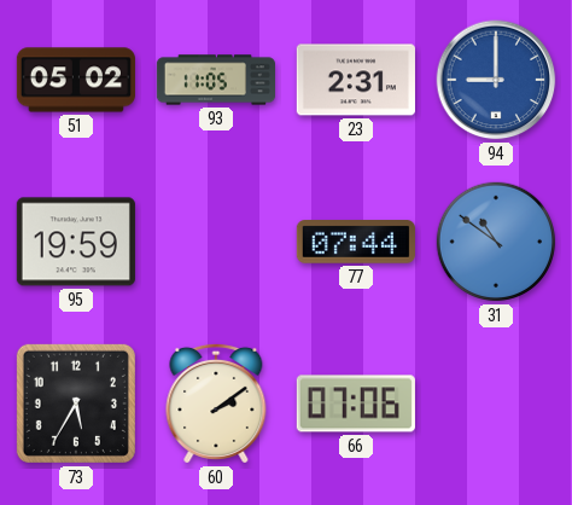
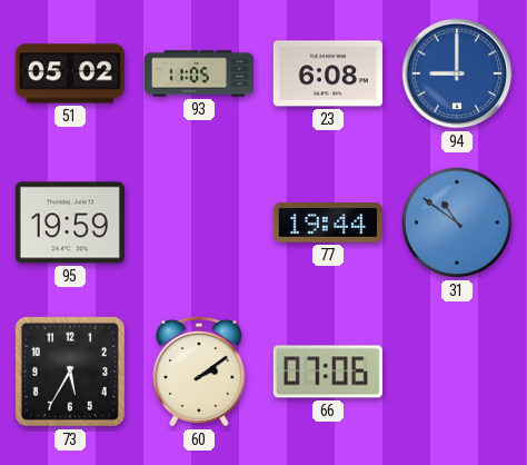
23: 2:31 -> 6:08 (328, 73)
77: 07:44 -> 19:44 (328, 222)
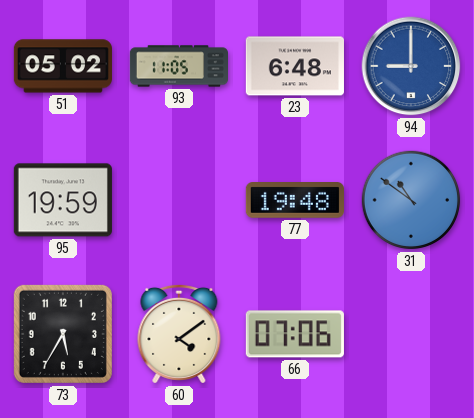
23: 6:08 -> 6:48 (295, 66)
77: 19:44 -> 19:48 (295, 200)
60: 2:09 -> 4:09 (179, 334)
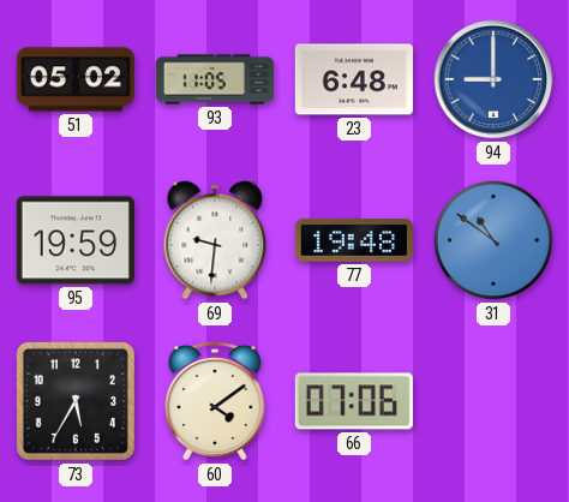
69: none -> 9:31 (215, 240)
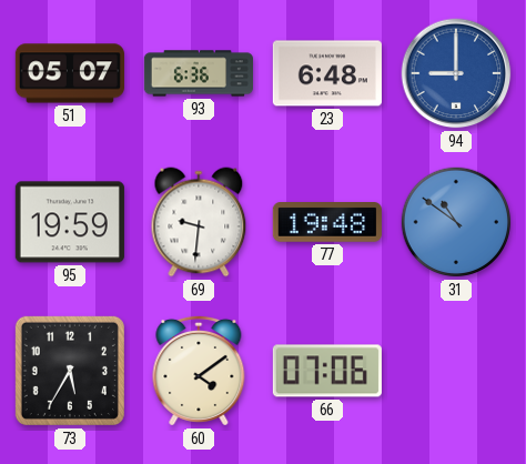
51: 05:02 -> 05:07 (70, 73)
93: 11:05 -> 6:36 (198, 73)
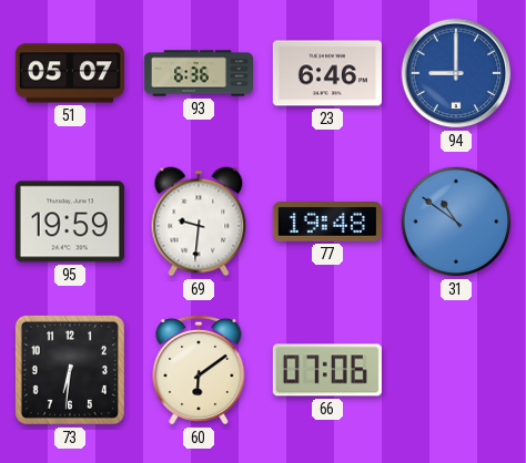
23: 6:48 -> 6:46 (327, 73)
73: 5:35 -> 6:31 (70, 370)
60: 4:09 -> 6:09 (199, 370)
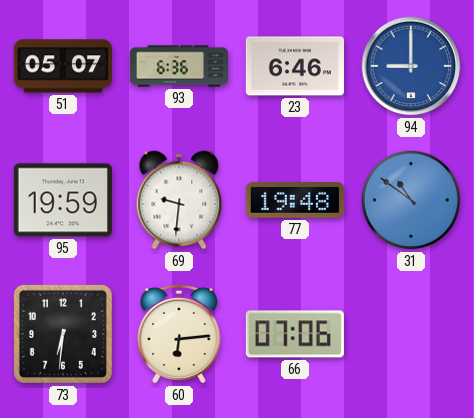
60: 6:09 -> 6:14 (179, 334)
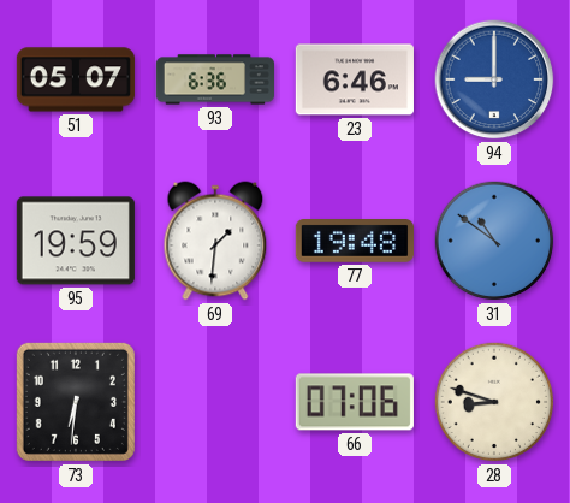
69: 9:31 -> 1:31 (215, 241)
60: 6:14 -> none (179, 334)
28: none -> 8:48 (494, 402)
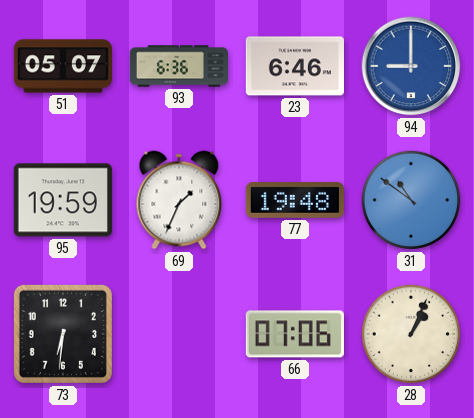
69: 1:31 -> 1:34 (179, 200)
28: 8:48 -> 1:04 (411, 334)
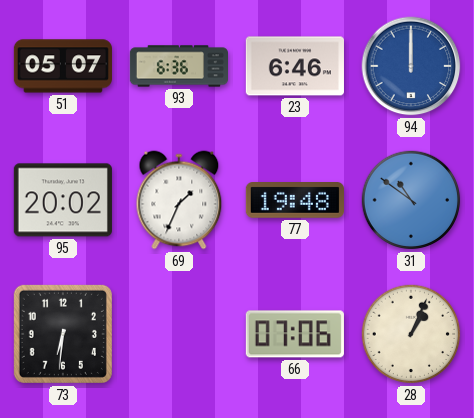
94: 9:00 -> 12:00 (411, 66)
95: 19:59 -> 20:02 (63, 200)
